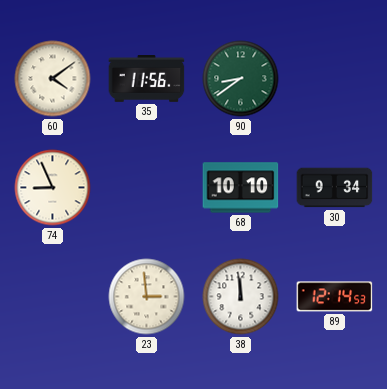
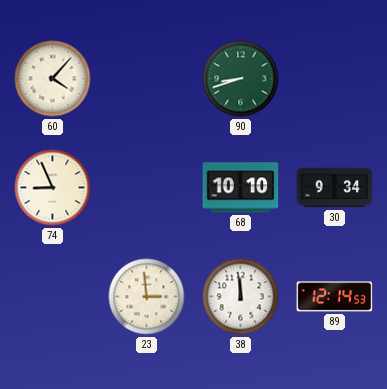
60: 4:09 -> 4:07 (53, 79)
35: 11:56 -> none (147, 79)
90: 8:39 -> 8:42 (241, 79)
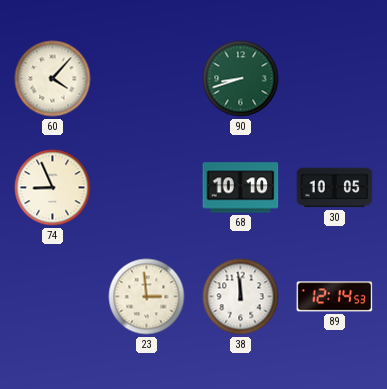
30: 9:34 -> 10:05 (335, 188)
